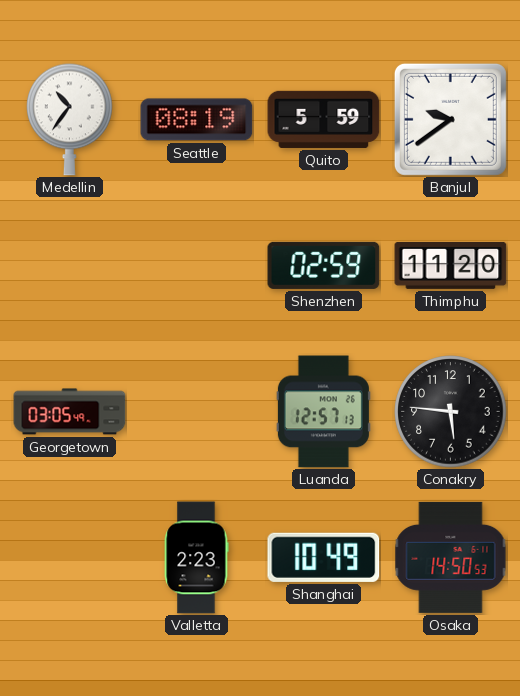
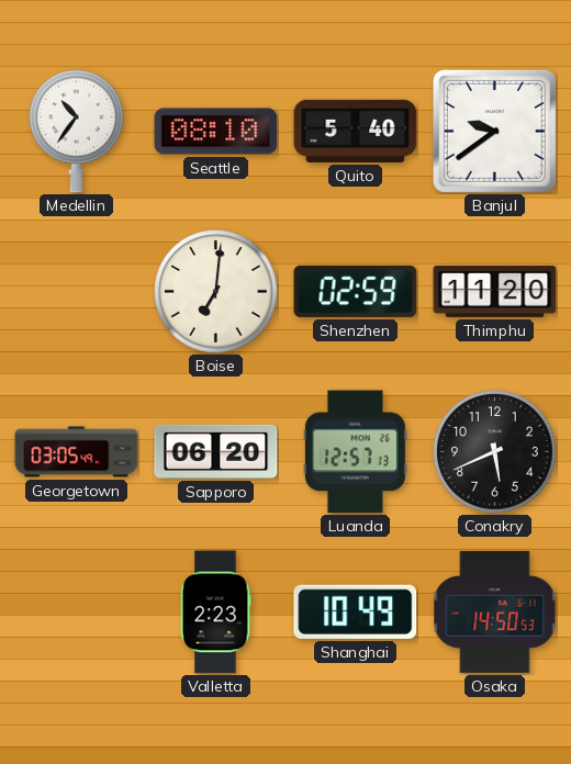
Seattle: 08:19 -> 08:10 (216, 132)
Quito: 5:59 -> 5:40 (356, 131)
Boise: none -> 7:01 (216, 292)
Sapporo: none -> 06:20 (216, 451)
Conakry: 5:46 -> 5:41 (495, 452)
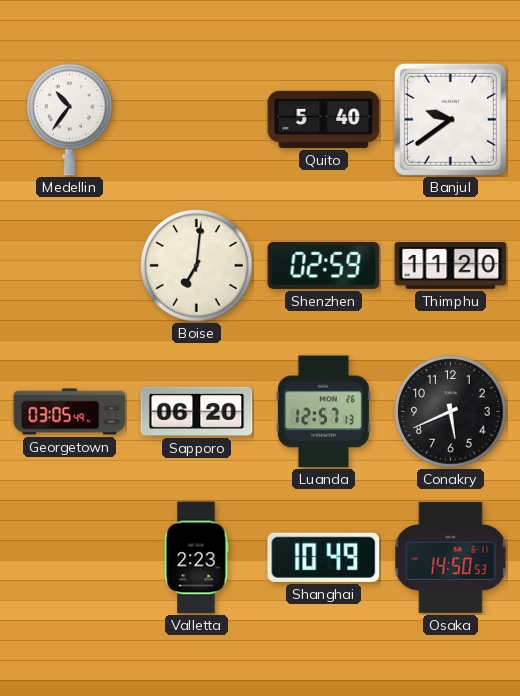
Seattle: 08:10 -> none (216, 132)
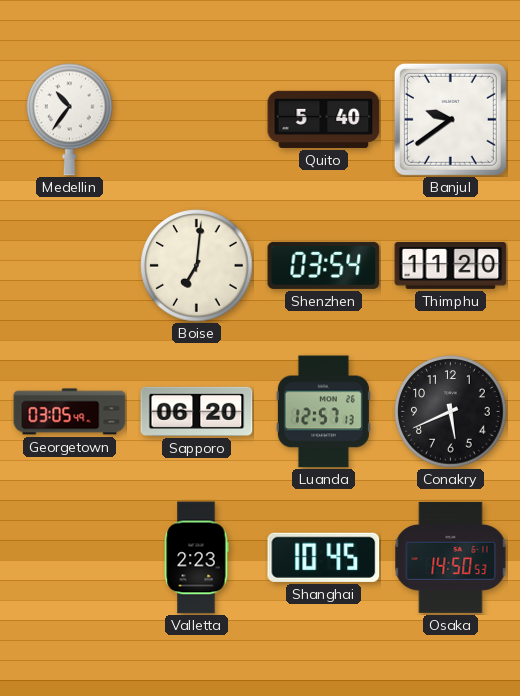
Shenzhen: 02:59 -> 03:54 (324, 265)
Shanghai: 10:49 -> 10:45 (324, 557)
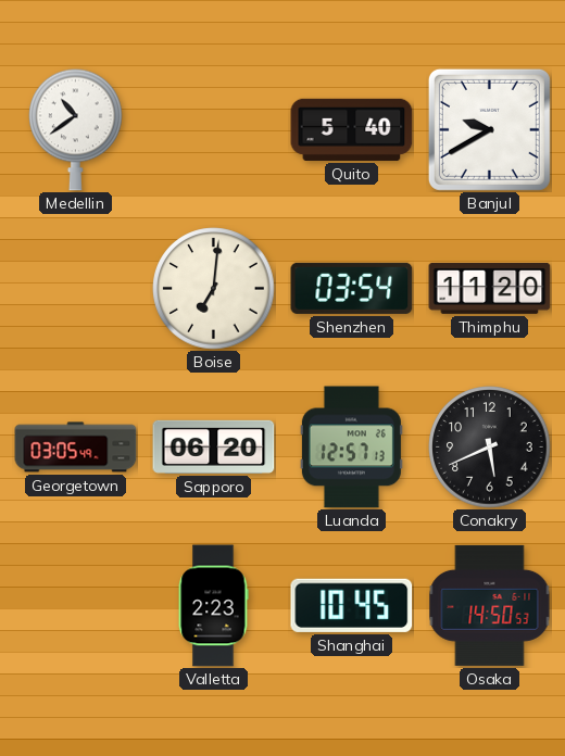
Medellin: 10:36 -> 10:39 (76, 129)
Banjul: 9:39 -> 9:40 (489, 129)
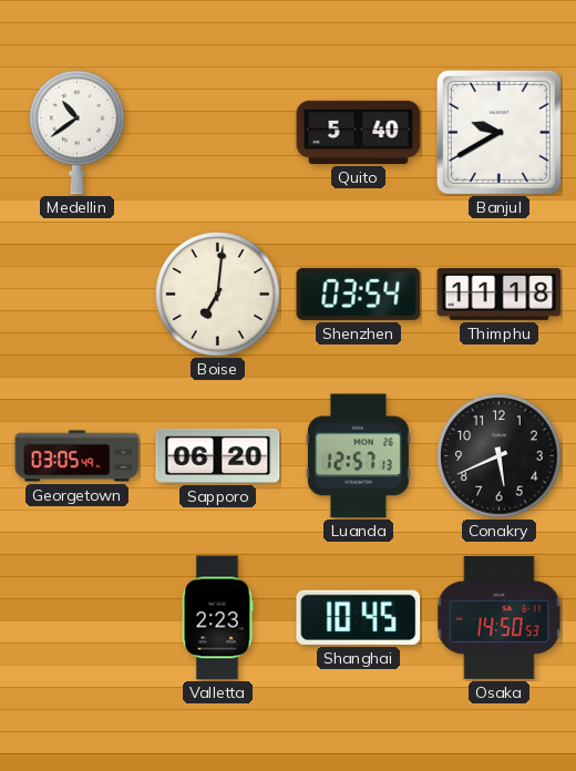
Thimphu: 11:20 -> 11:18 (500, 294)
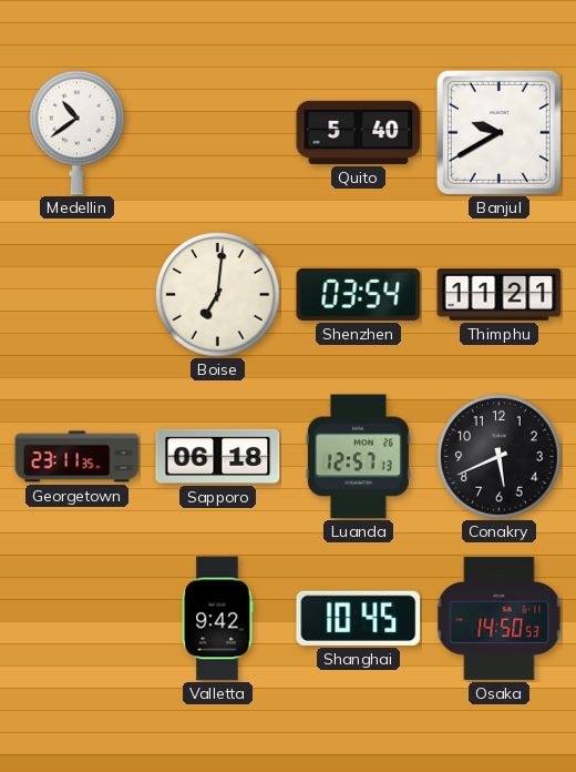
Thimphu: 11:18 -> 11:21 (500, 294)
Georgetown: 03:05 -> 23:11 (78, 457)
Sapporo: 06:20 -> 06:18 (218, 456)
Valletta: 2:23 -> 9:42 (217, 619)
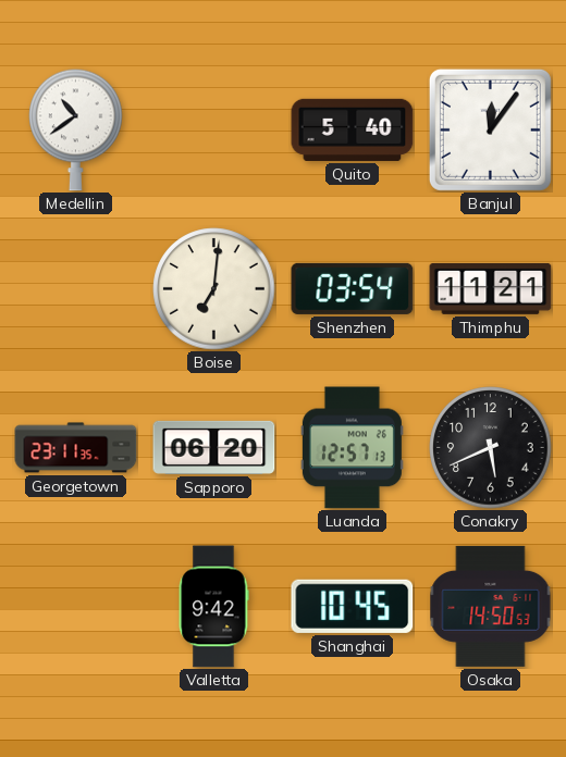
Banjul: 9:40 -> 12:06 (490, 129)
Sapporo: 06:18 -> 06:20 (214, 447)
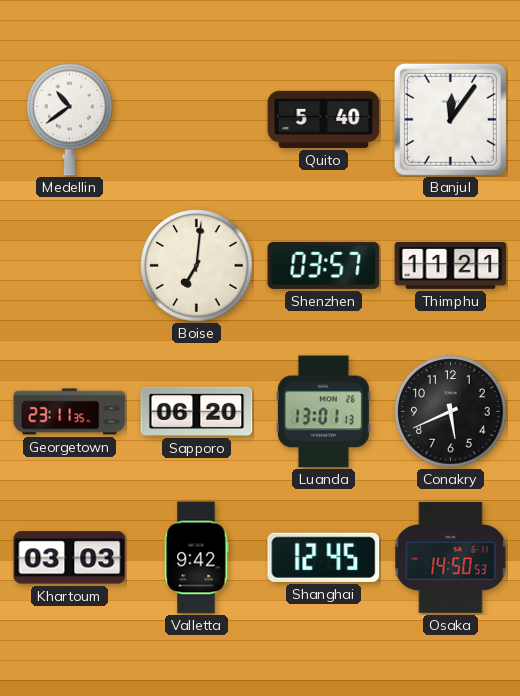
Shenzhen: 03:54 -> 03:57 (324, 265)
Luanda: 12:57 -> 13:01 (323, 412)
Khartoum: none -> 03:03 (70, 558)
Shanghai: 10:45 -> 12:45 (324, 557)
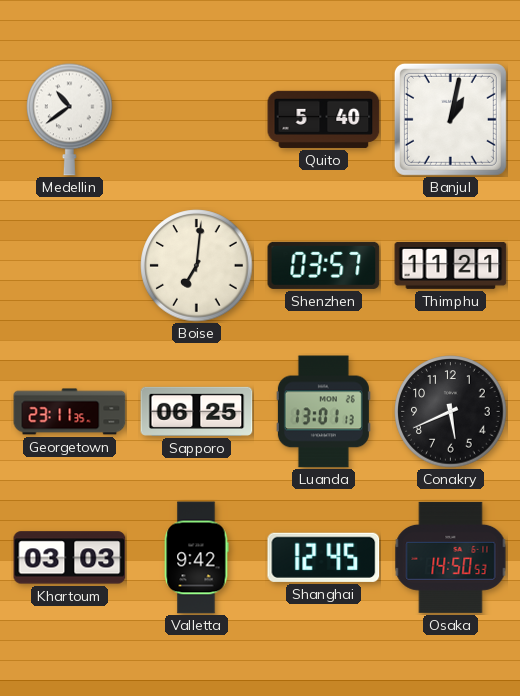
Banjul: 12:06 -> 1:02 (450, 119)
Sapporo: 06:20 -> 06:25 (197, 411)
